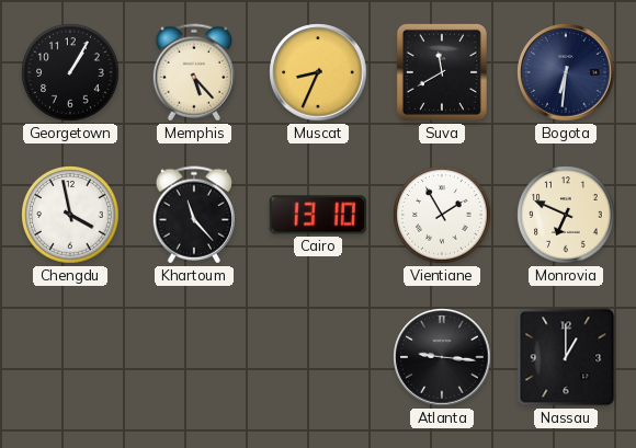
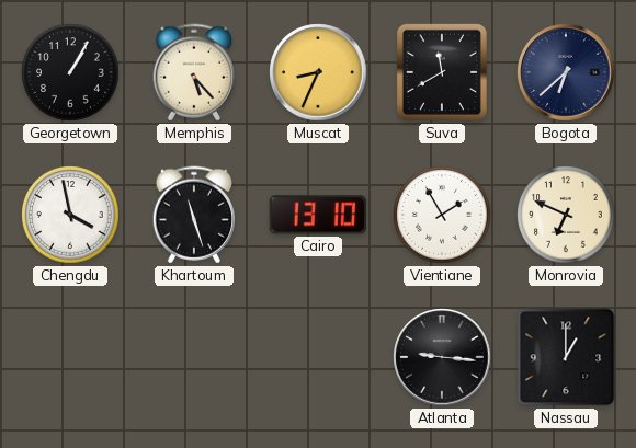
Bogota: 6:31 -> 6:38 (566, 72)
Khartoum: 11:23 -> 11:27 (193, 215)
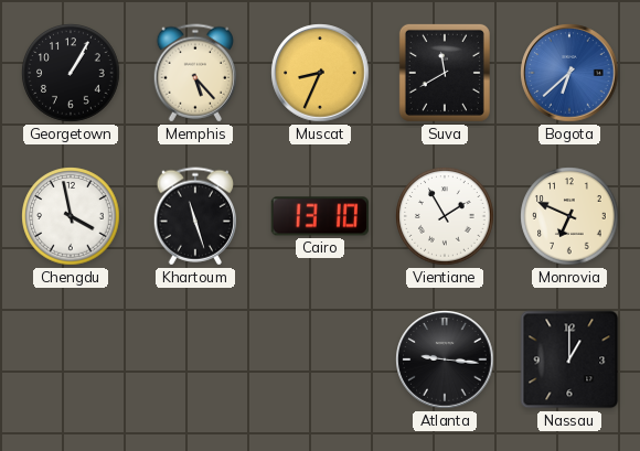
Bogota dial: navy -> blue (569, 73)
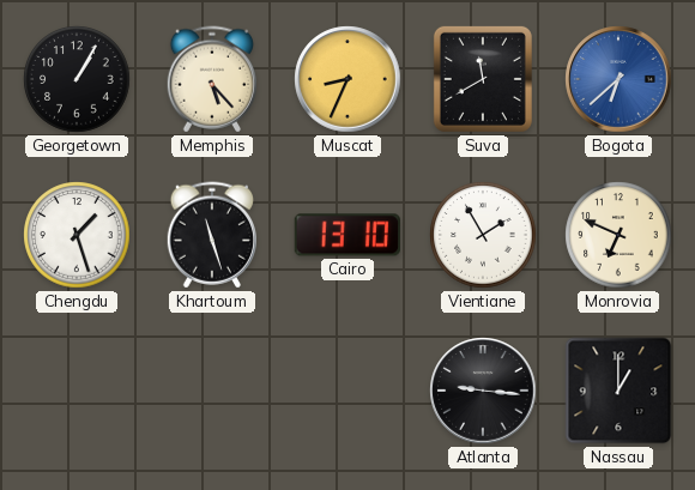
Chengdu: 3:58 -> 1:27 (77, 235)
